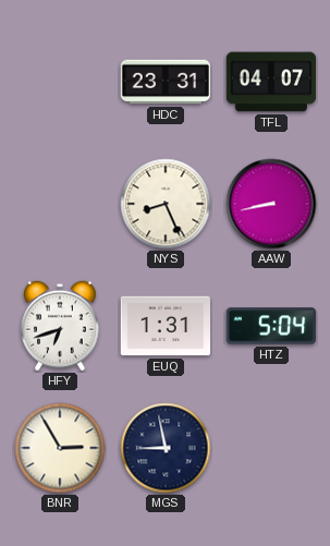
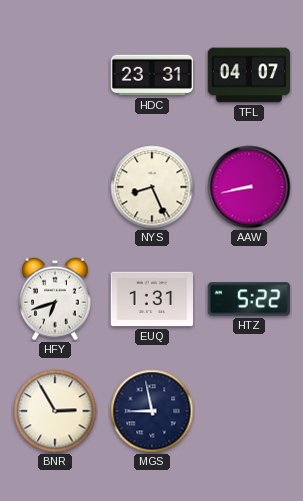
HTZ: 5:04 -> 5:22 (249, 299)
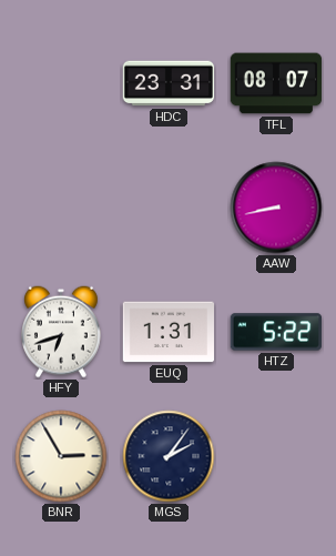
TFL: 04:07 -> 08:07 (276, 83)
NYS: 8:26 -> none (152, 187)
MGS: 8:58 -> 2:06 (169, 456)
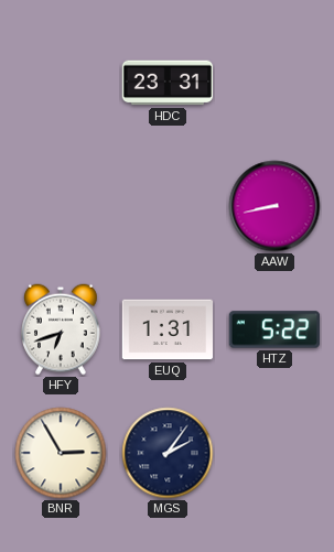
TFL: 08:07 -> none (276, 83)
